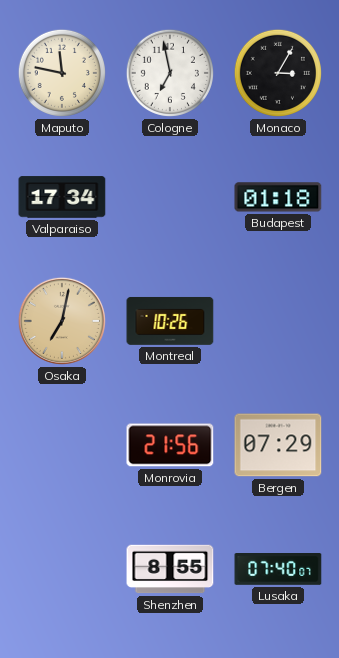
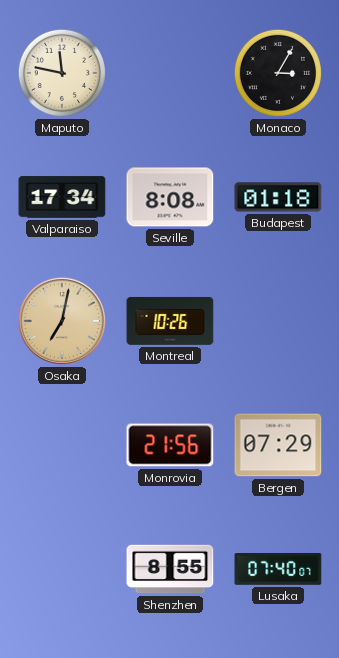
Cologne: 6:58 -> none (170, 73)
Seville: none -> 8:08 (170, 197)
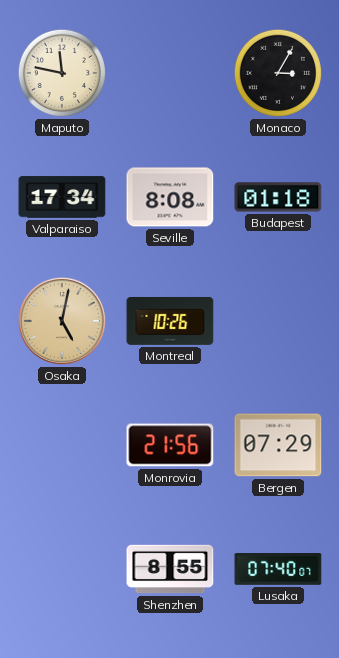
Osaka: 7:02 -> 5:02 (62, 321)
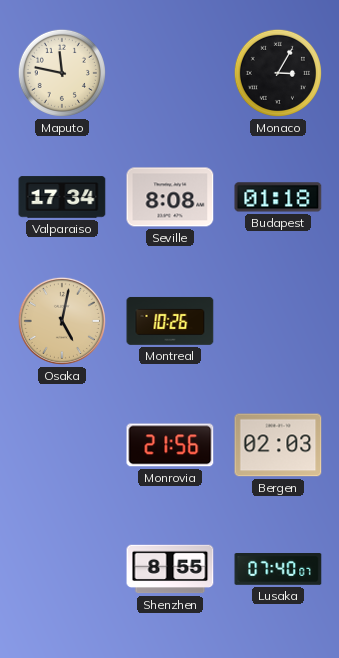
Bergen: 07:29 -> 02:03 (278, 445)
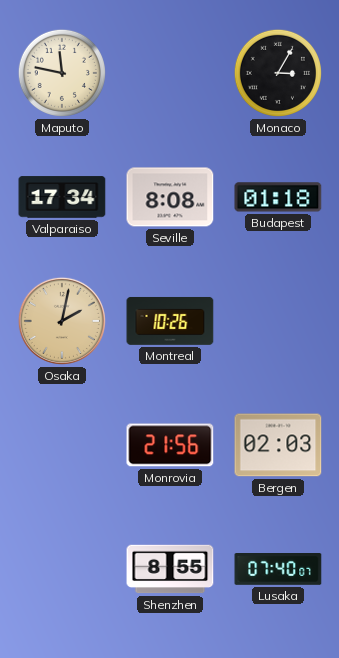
Osaka: 5:02 -> 2:02 (62, 321)
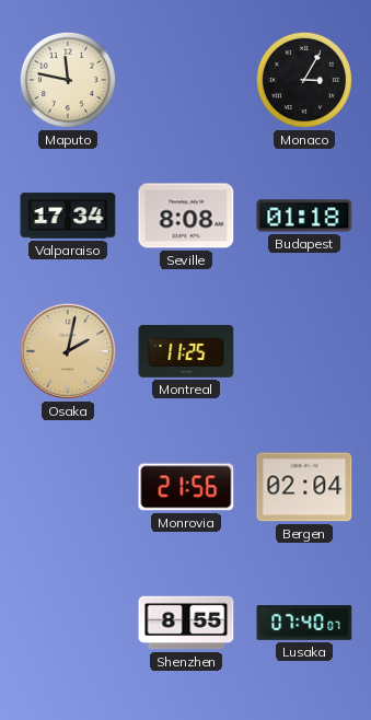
Montreal: 10:26 -> 11:25 (186, 351)
Bergen: 02:03 -> 02:04 (304, 487)
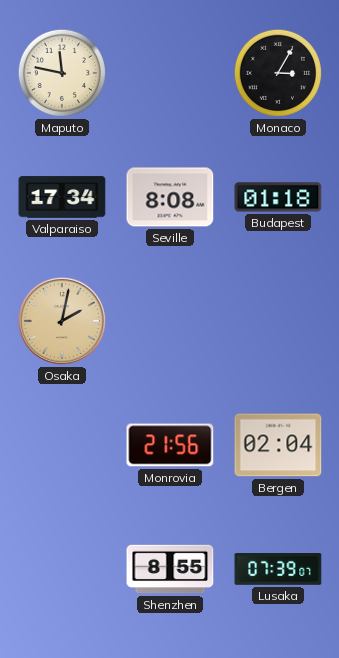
Montreal: 11:25 -> none (186, 351)
Lusaka: 07:40 -> 07:39 (278, 570)
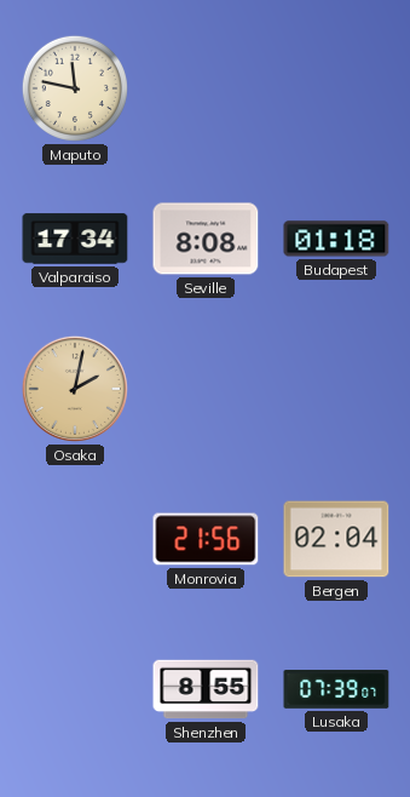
Monaco: 3:05 -> none (278, 73)
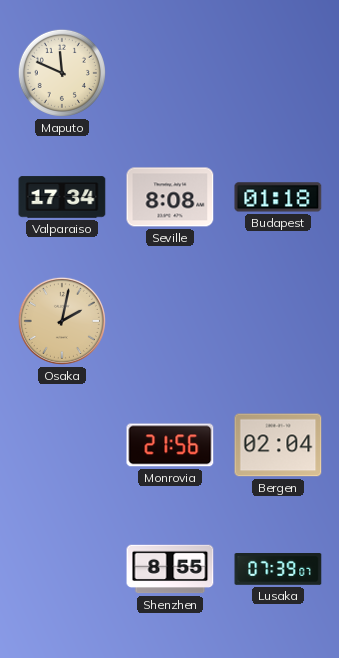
Maputo: 11:47 -> 11:49 (62, 73)
